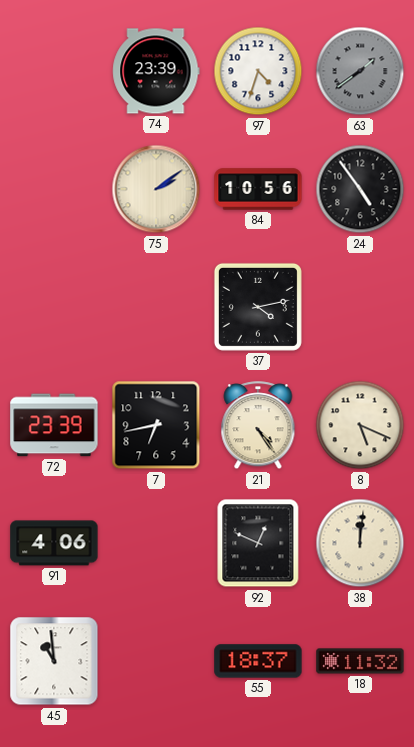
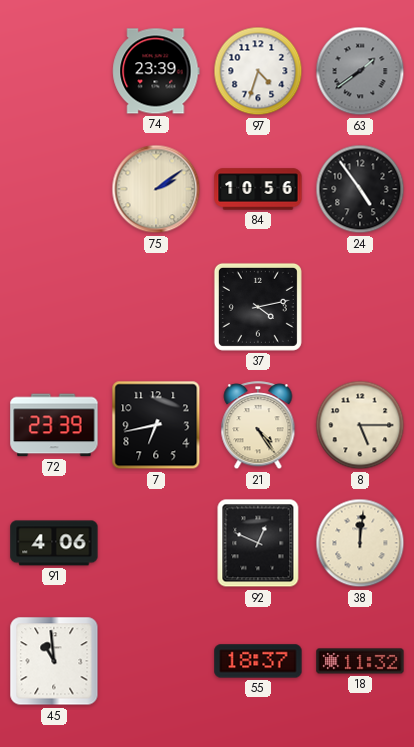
8: 5:19 -> 5:15 (360, 425)
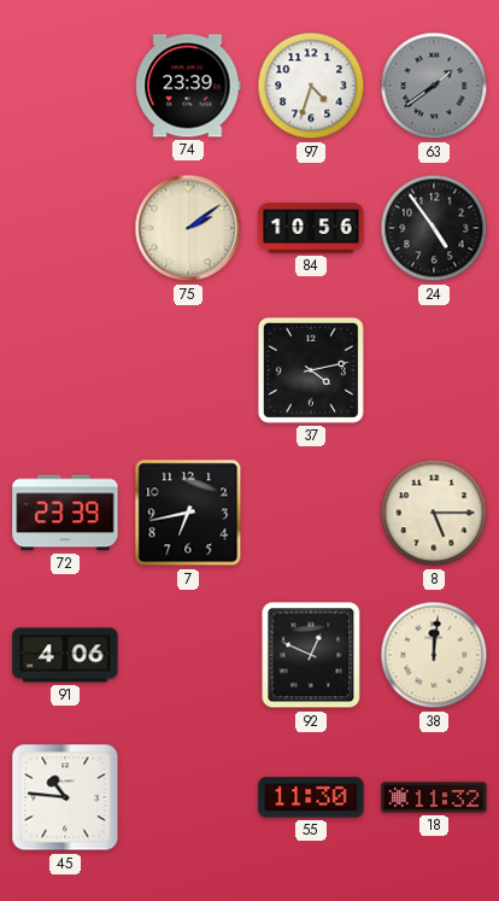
21: 4:24 -> none (258, 426)
45: 10:59 -> 10:46 (65, 797)
55: 18:37 -> 11:30 (311, 797)
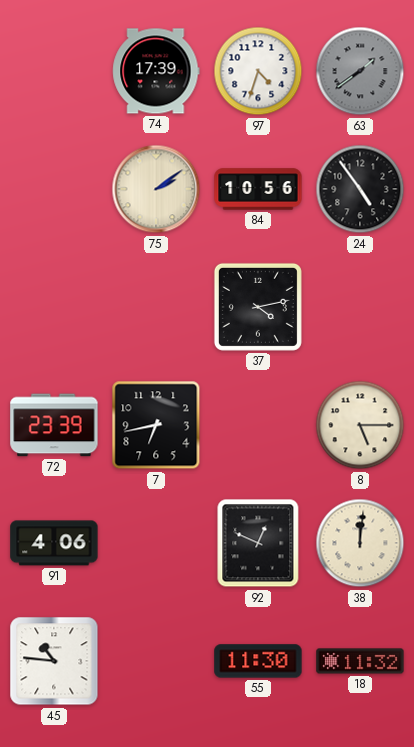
74: 23:39 -> 17:39 (156, 71)
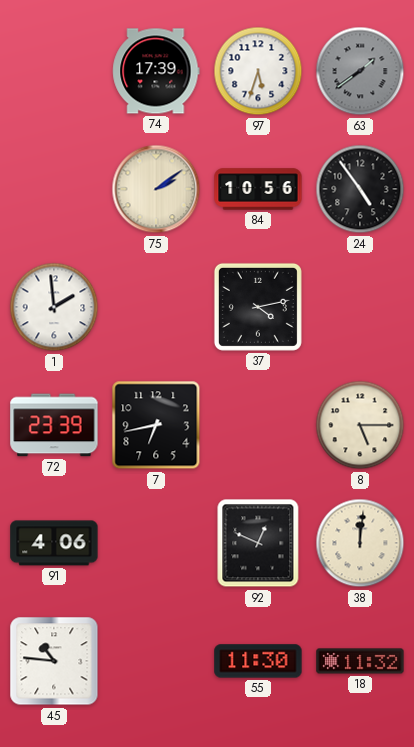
97: 4:33 -> 5:33 (258, 71)
1: none -> 1:59 (54, 307)
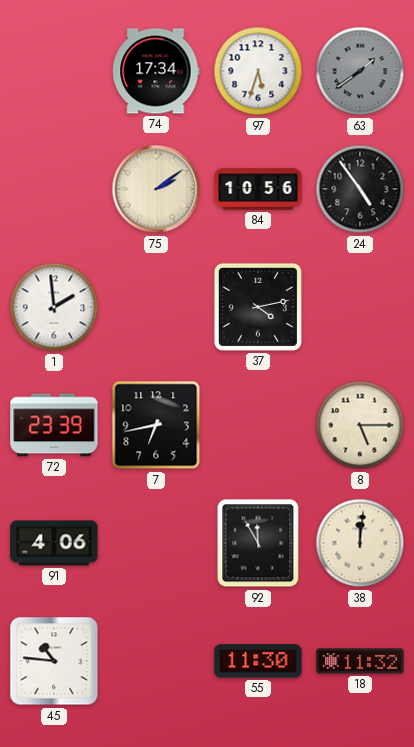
74: 17:39 -> 17:34 (156, 71)
92: 12:49 -> 11:55 (258, 543)
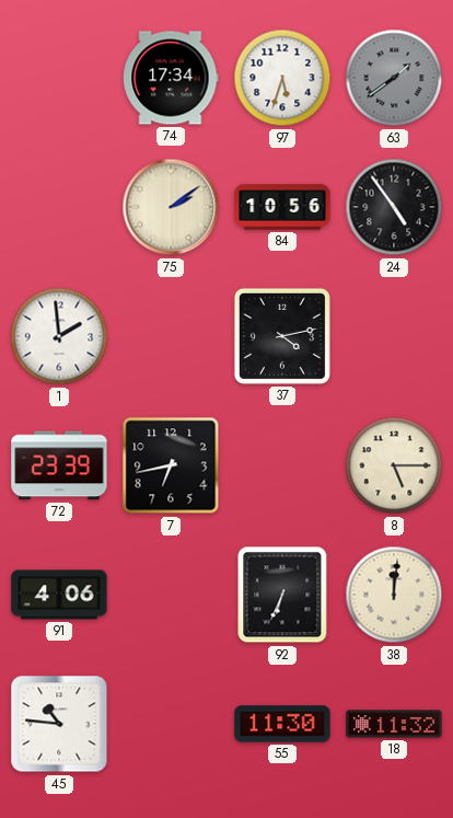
92: 11:55 -> 6:34 (282, 595)
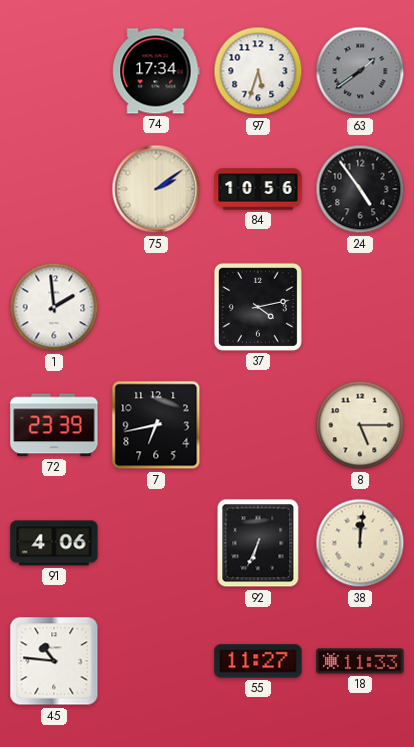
55: 11:30 -> 11:27 (258, 661)
18: 11:32 -> 11:33 (360, 661)
